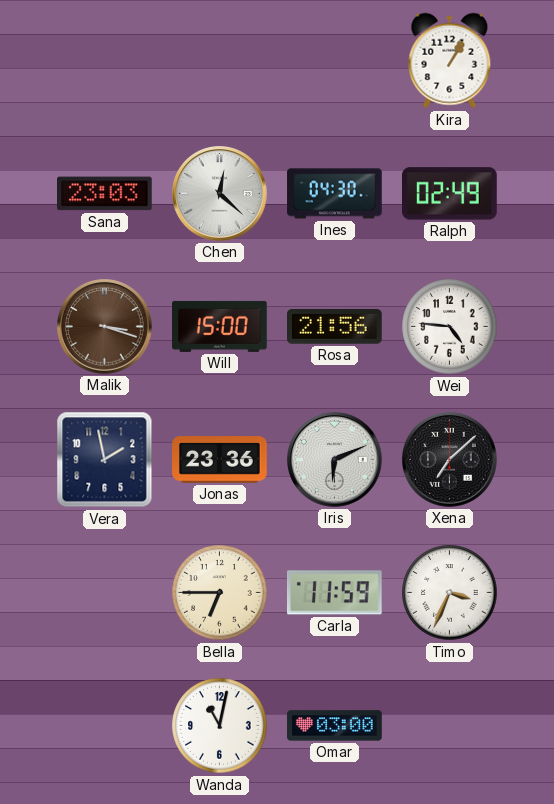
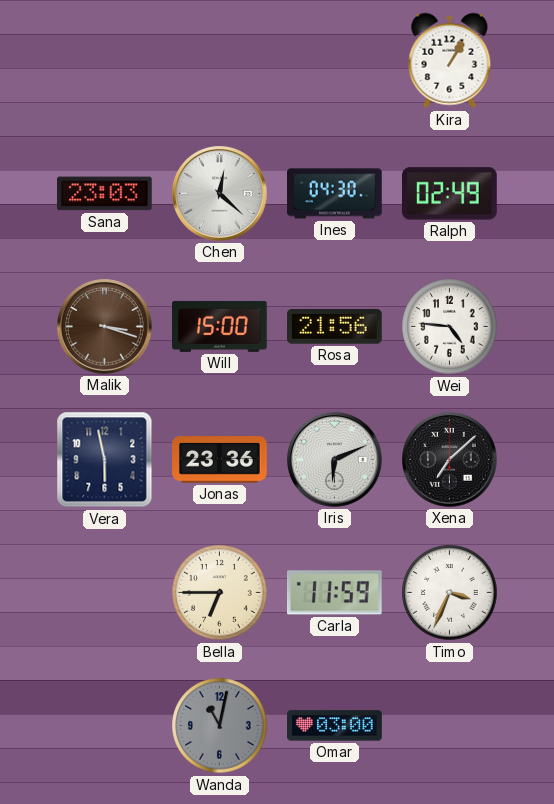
Vera: 1:58 -> 5:58 (105, 460)
Wanda dial: white -> grey (220, 726)
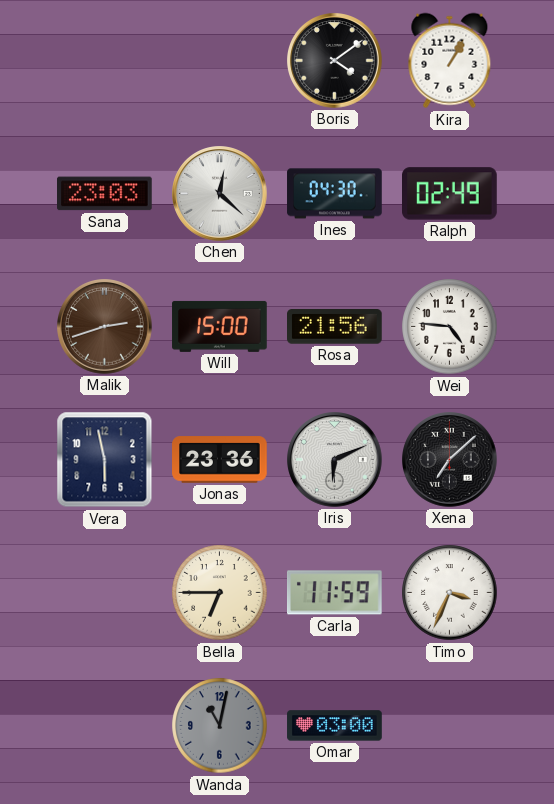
Boris: none -> 4:09 (335, 61)
Malik: 3:18 -> 2:42 (105, 327)
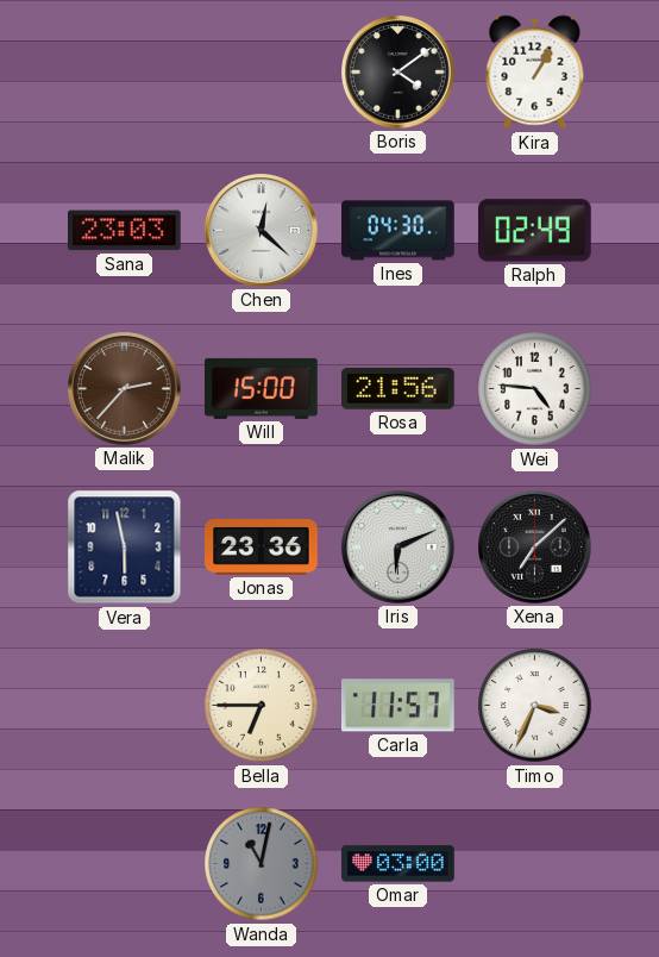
Malik: 2:42 -> 2:37 (125, 389)
Carla: 11:59 -> 11:57 (398, 706)
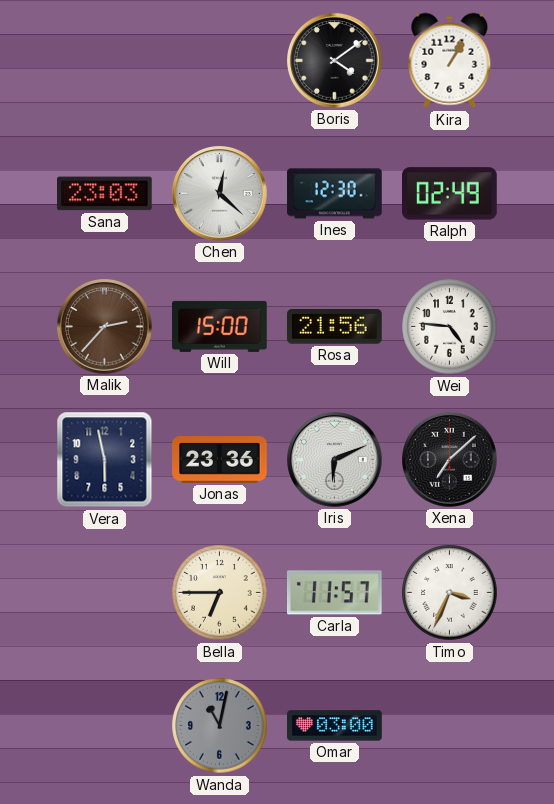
Ines: 04:30 -> 12:30 (335, 194)
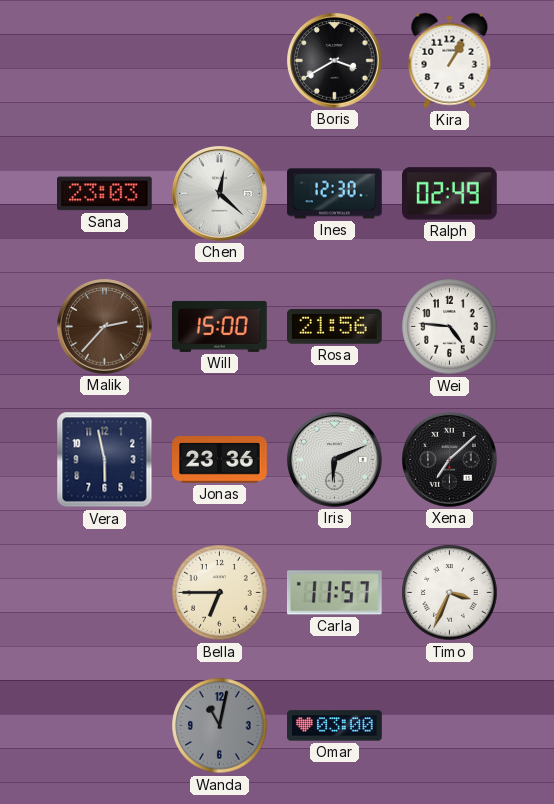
Boris: 4:09 -> 3:40 (335, 61)
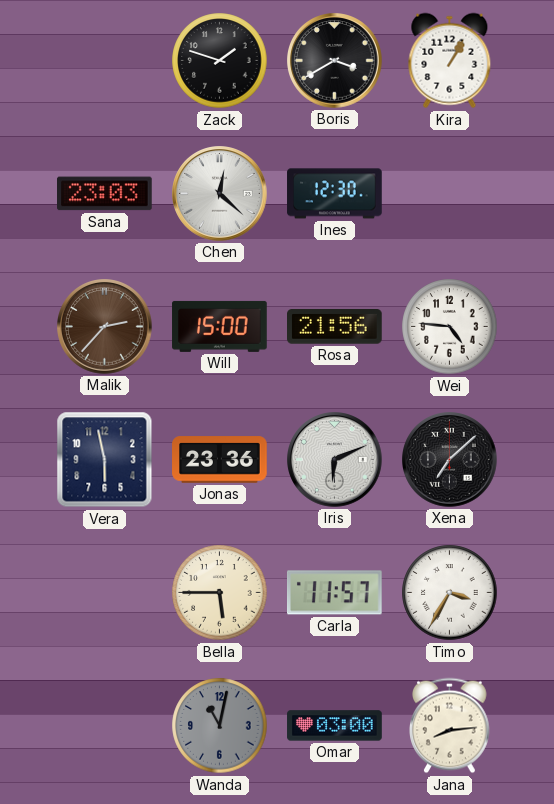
Zack: none -> 1:48 (220, 61)
Ralph: 02:49 -> none (450, 194)
Bella: 6:45 -> 5:45 (220, 593)
Timo: 3:34 -> 3:35 (450, 593)
Jana: none -> 8:14 (450, 726)
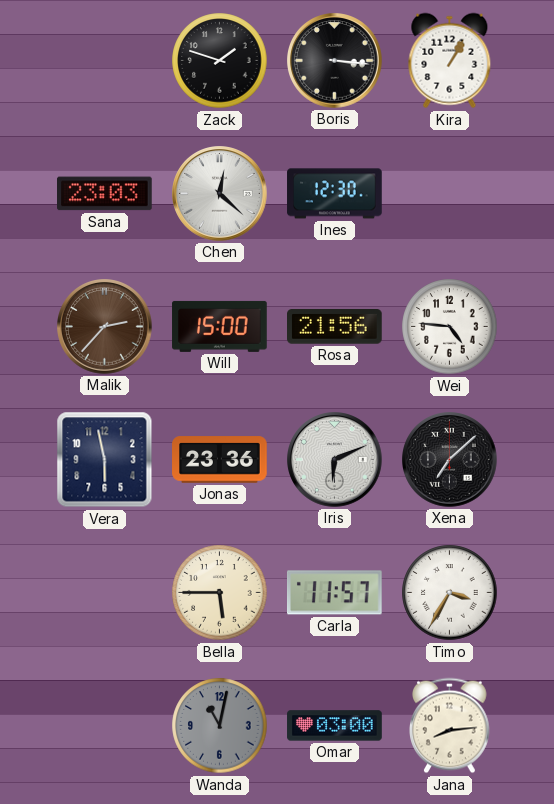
Boris: 3:40 -> 3:16 (335, 61)
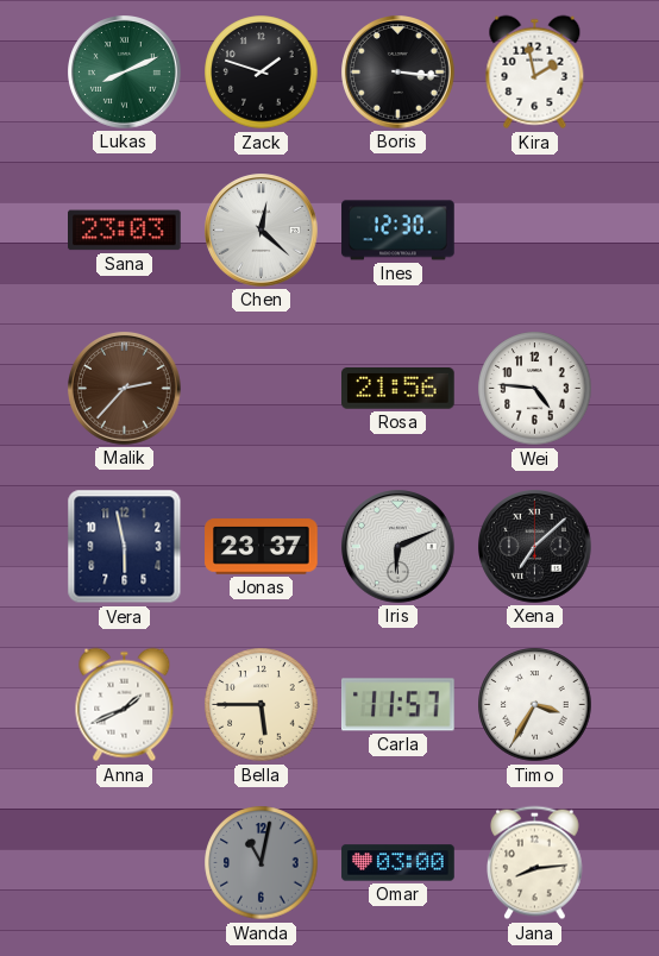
Lukas: none -> 8:11 (125, 73)
Kira: 1:05 -> 1:58 (535, 73)
Will: 15:00 -> none (220, 326)
Jonas: 23:36 -> 23:37 (262, 547)
Anna: none -> 1:41 (125, 705)
